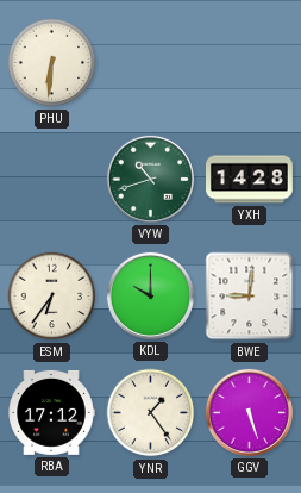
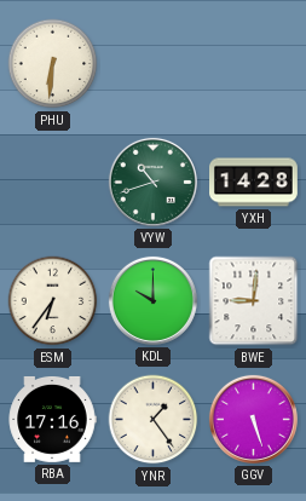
RBA: 17:12 -> 17:16 (52, 419)
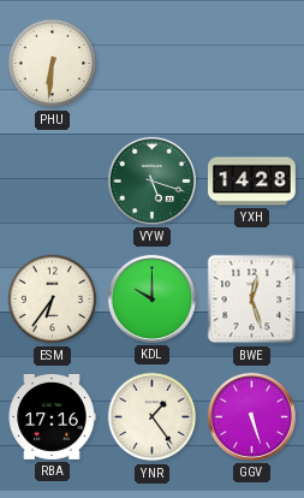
VYW: 10:42 -> 5:18 (151, 180)
BWE: 9:01 -> 12:27 (252, 300)
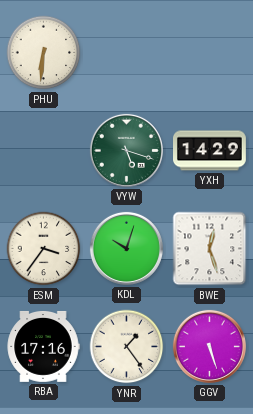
YXH: 14:28 -> 14:29 (210, 151)
ESM: 6:36 -> 3:36 (44, 249)
KDL: 10:00 -> 10:03 (126, 248)
